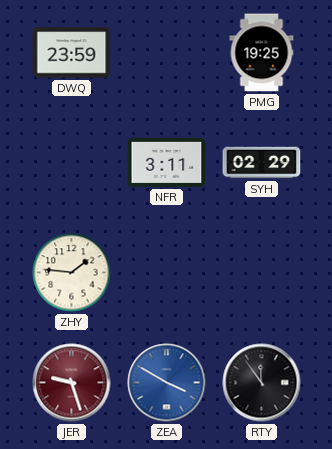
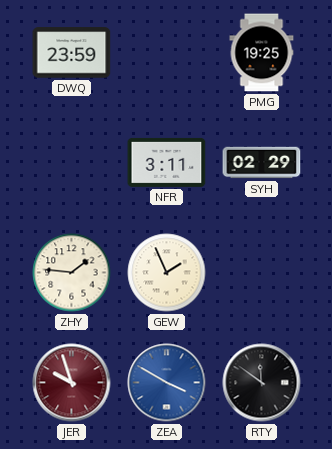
GEW: none -> 1:56 (167, 273)
JER: 9:27 -> 9:57 (72, 383)
RTY: 11:54 -> 11:51 (262, 383)
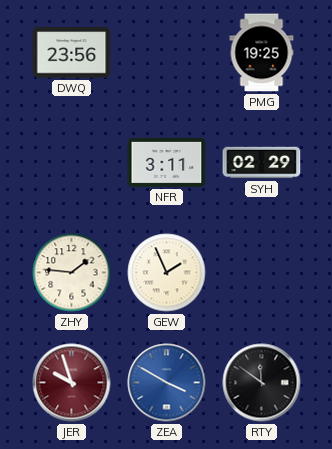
DWQ: 23:59 -> 23:56 (72, 53)
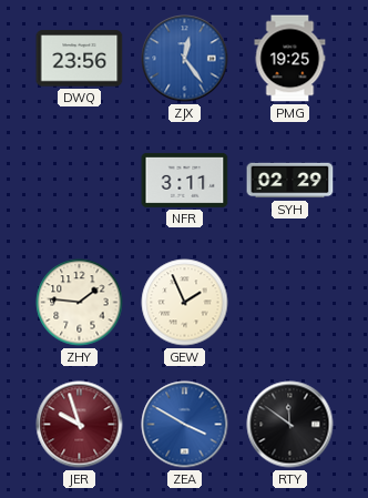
ZJX: none -> 12:24 (185, 59)
